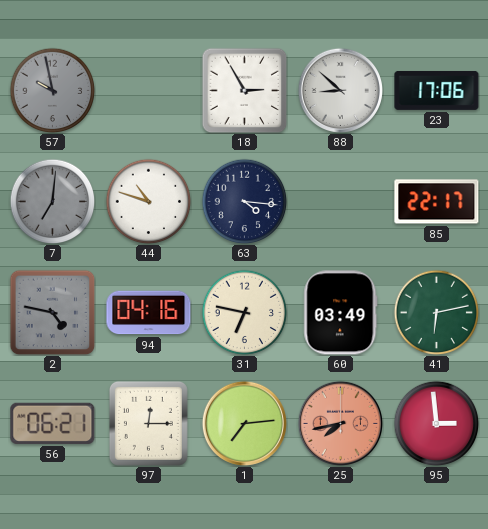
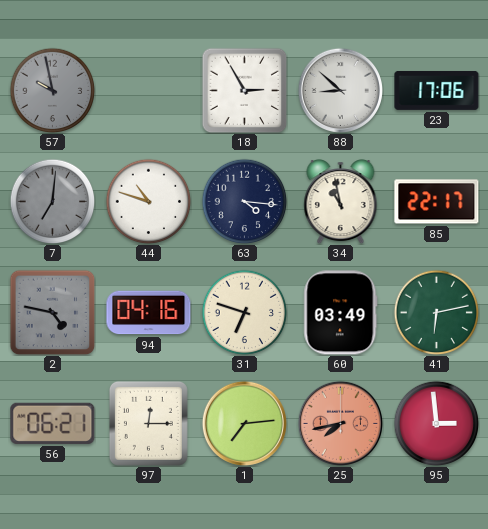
34: none -> 10:58 (341, 202)
31: 6:47 -> 6:48 (244, 312)
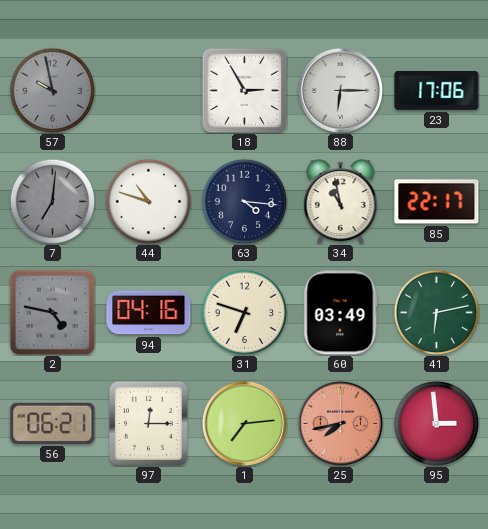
88: 8:52 -> 6:15 (340, 90)
